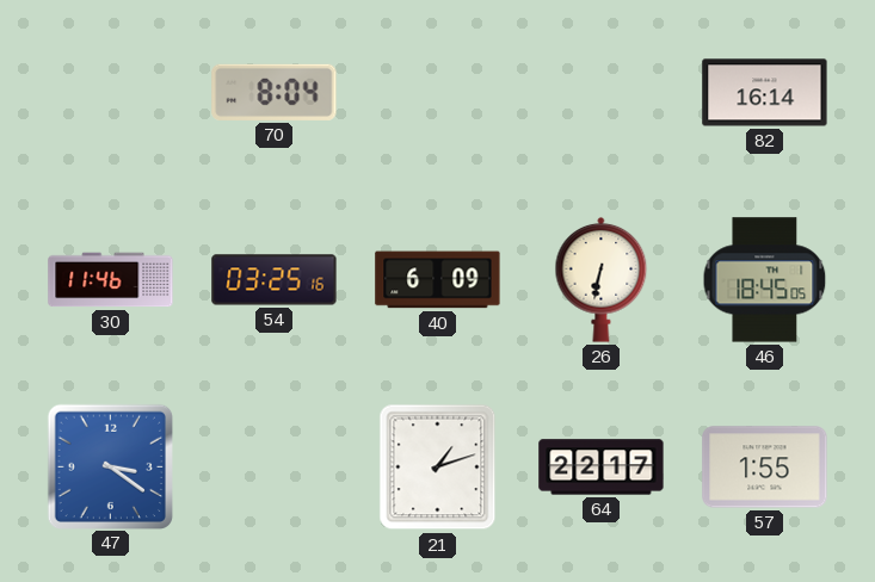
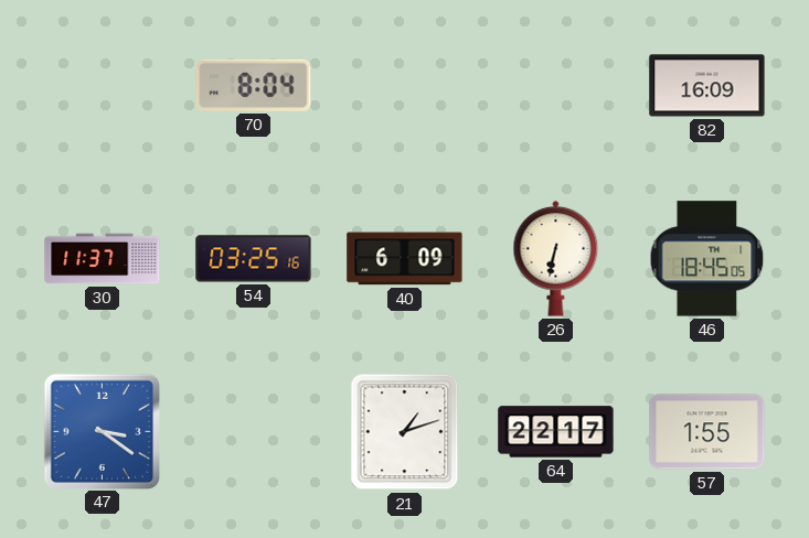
82: 16:14 -> 16:09 (707, 86)
30: 11:46 -> 11:37 (103, 259)
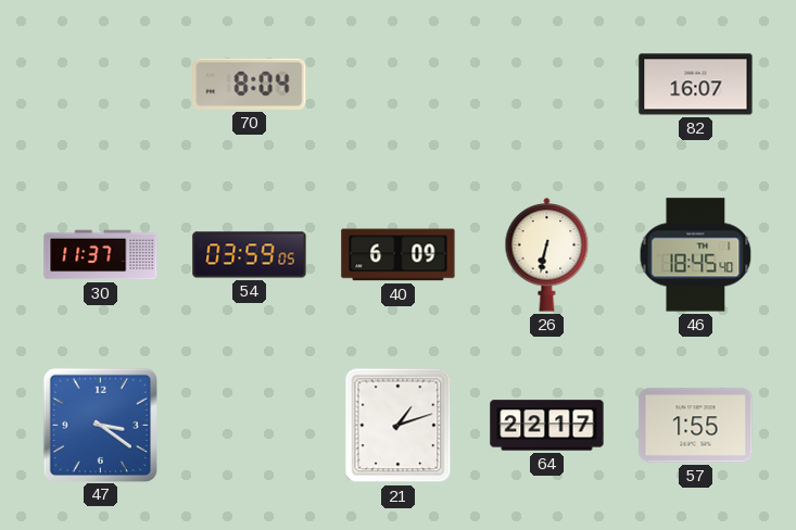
82: 16:09 -> 16:07 (696, 85)
54: 03:25 -> 03:59 (250, 255)
46: 18:45:05 -> 18:45:40 (696, 255)
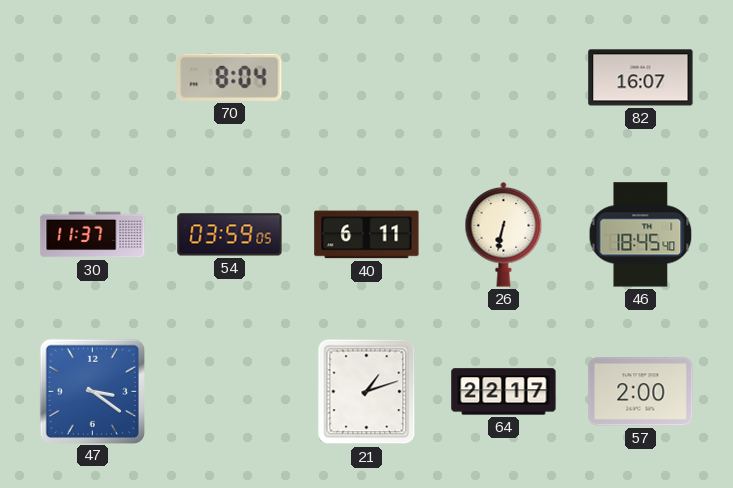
40: 6:09 -> 6:11 (367, 235)
57: 1:55 -> 2:00 (641, 392)
